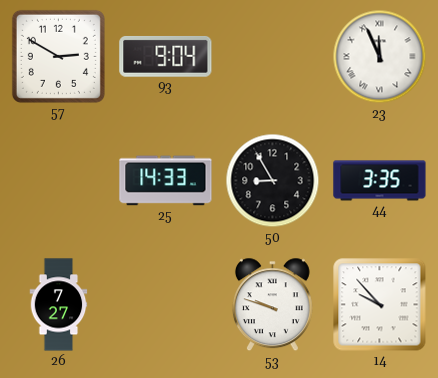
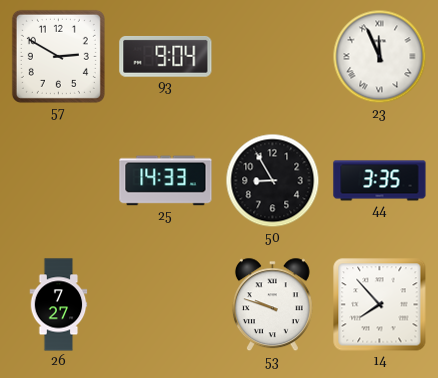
14: 9:53 -> 7:53 (380, 305)
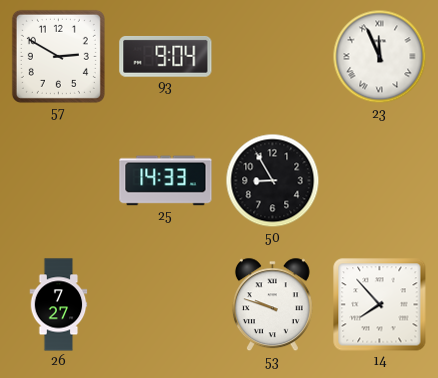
44: 3:35 -> none (380, 181)
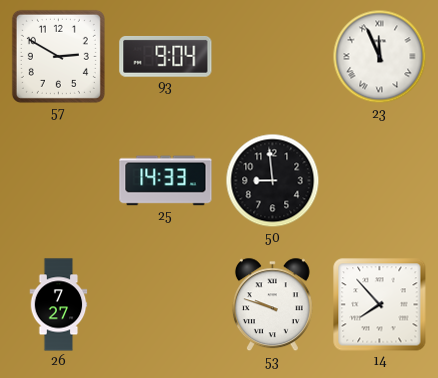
50: 8:55 -> 8:59 (273, 181)
